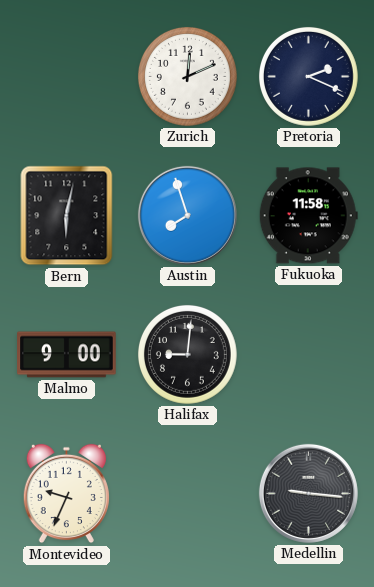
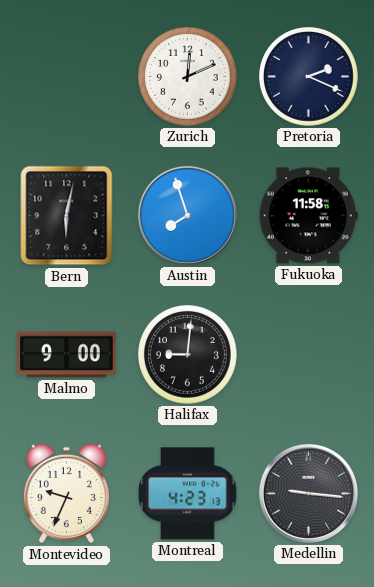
Montreal: none -> 4:23 (188, 494)
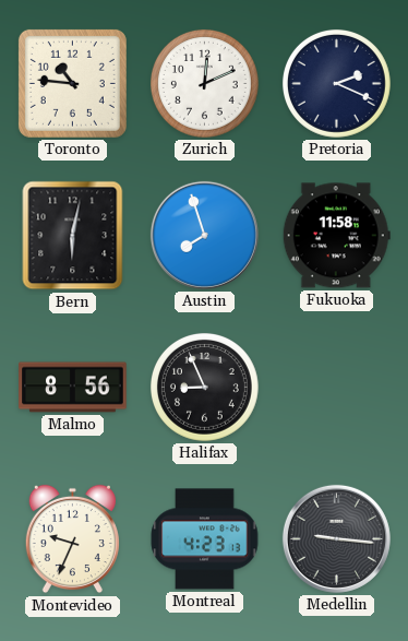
Toronto: none -> 10:46 (72, 83)
Malmo: 9:00 -> 8:56 (73, 388)
Halifax: 9:01 -> 8:56 (204, 387)
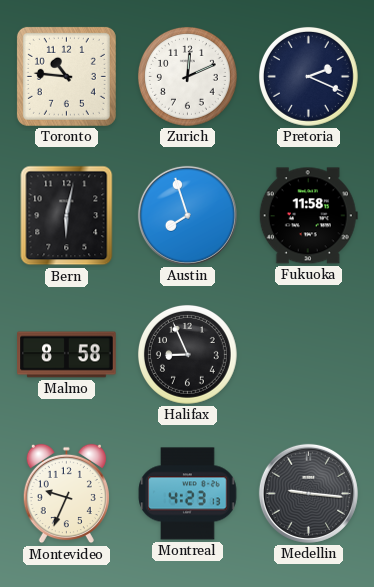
Malmo: 8:56 -> 8:58 (67, 355)
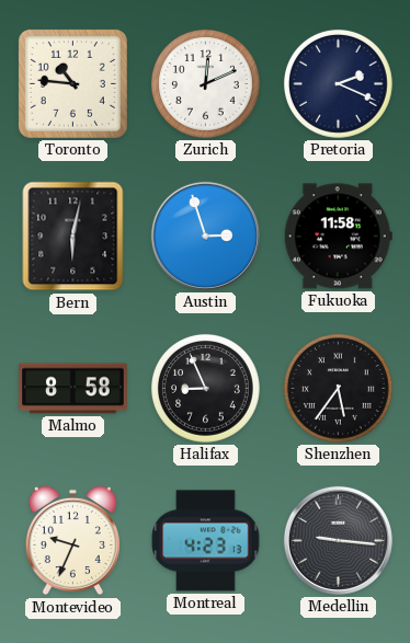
Austin: 7:57 -> 2:57 (205, 236)
Shenzhen: none -> 5:36 (338, 388)
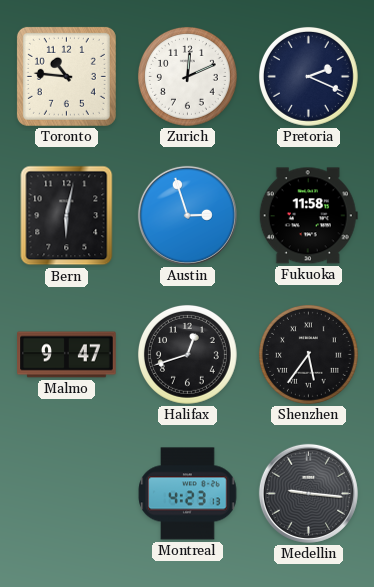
Malmo: 8:58 -> 9:47 (67, 355)
Halifax: 8:56 -> 12:42 (187, 354)
Montevideo: 9:34 -> none (72, 541)
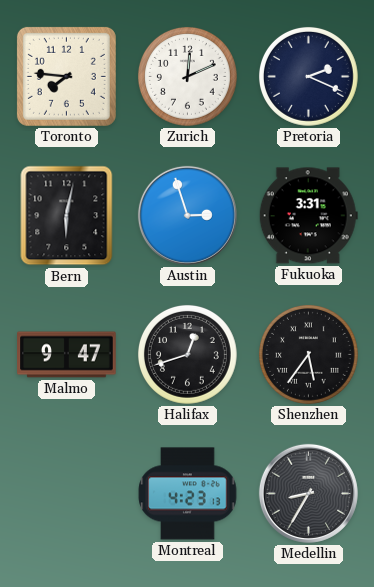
Toronto: 10:46 -> 7:46 (66, 76)
Fukuoka: 11:58 -> 3:31 (308, 216)
Medellin: 9:16 -> 8:35 (308, 493)
